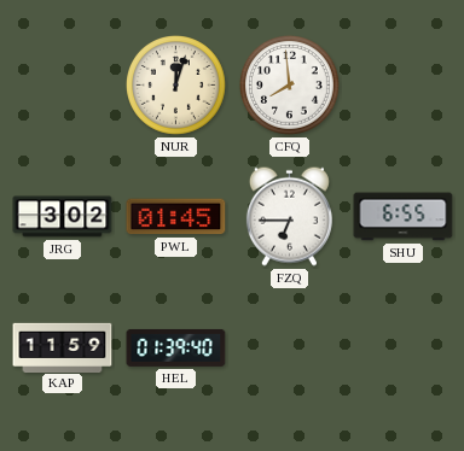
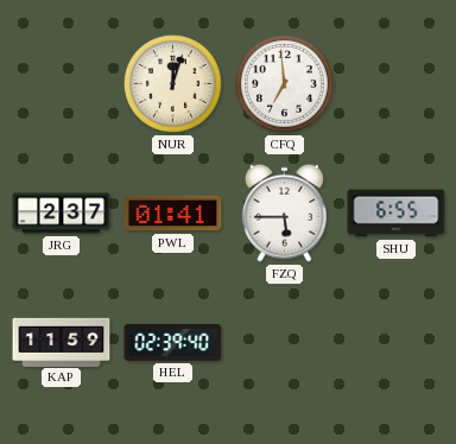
CFQ: 7:59 -> 6:59 (285, 84)
JRG: 3:02 -> 2:37 (62, 214)
PWL: 01:45 -> 01:41 (173, 214)
FZQ: 6:45 -> 5:45 (284, 213)
HEL: 01:39 -> 02:39 (173, 342)
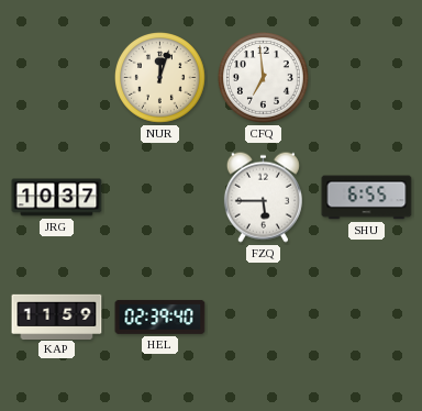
JRG: 2:37 -> 10:37 (57, 198)
PWL: 01:41 -> none (173, 214)
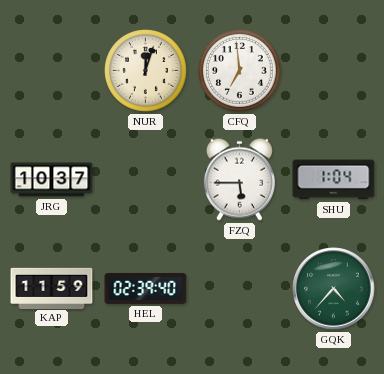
SHU: 6:55 -> 1:04 (334, 180)
GQK: none -> 4:37 (334, 289)
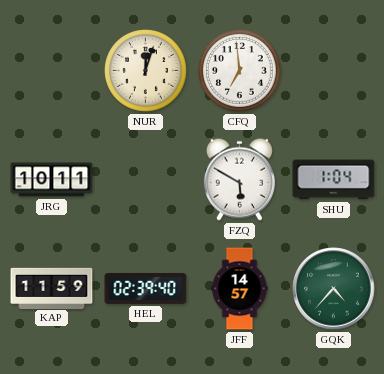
JRG: 10:37 -> 10:11 (52, 180)
FZQ: 5:45 -> 5:50 (239, 179)
JFF: none -> 14:57 (240, 289)
